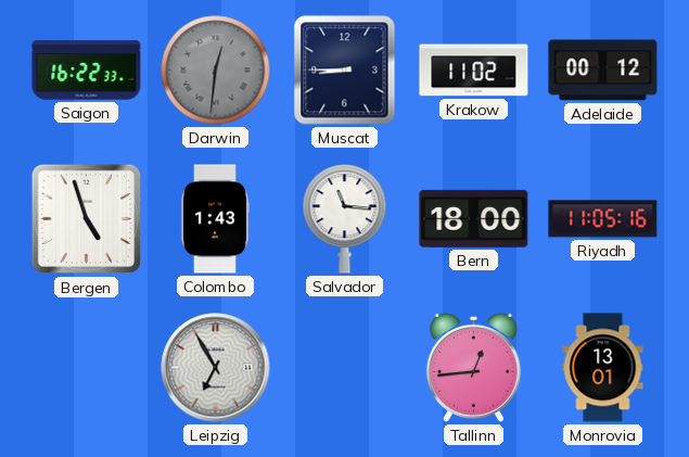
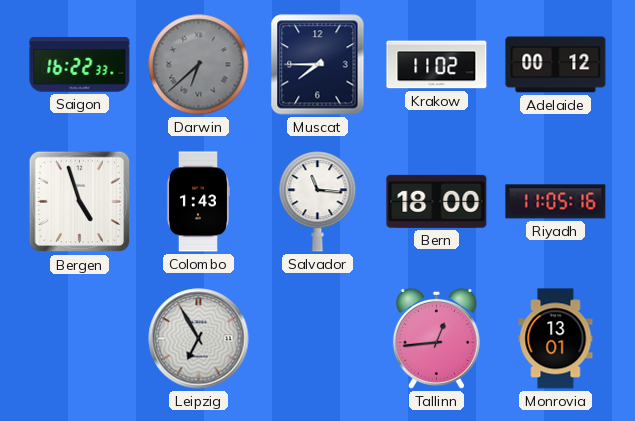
Darwin: 12:31 -> 6:38 (199, 65)
Muscat: 8:45 -> 7:45 (318, 65)
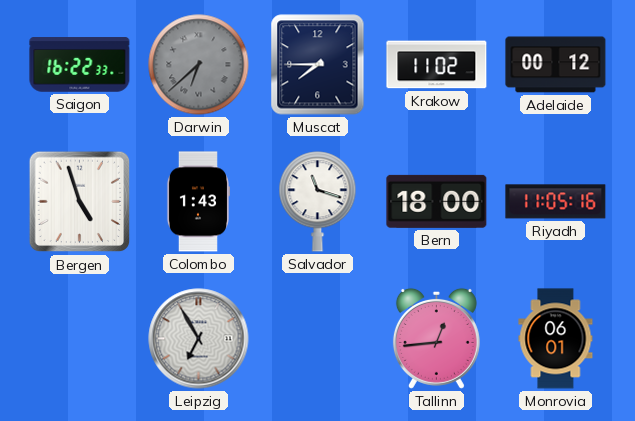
Salvador: 11:16 -> 11:18 (318, 202)
Monrovia: 13:01 -> 06:01 (556, 339)
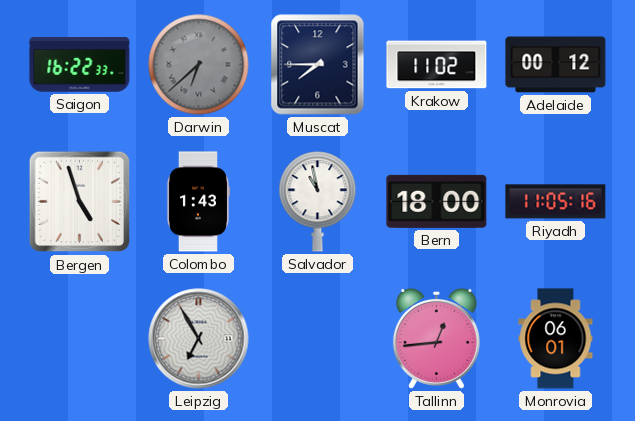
Salvador: 11:18 -> 10:58 (318, 202)
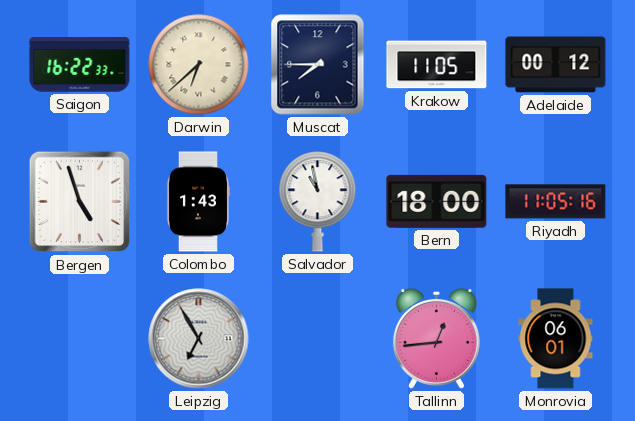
Darwin dial: grey -> cream (199, 65)
Krakow: 11:02 -> 11:05 (437, 65)
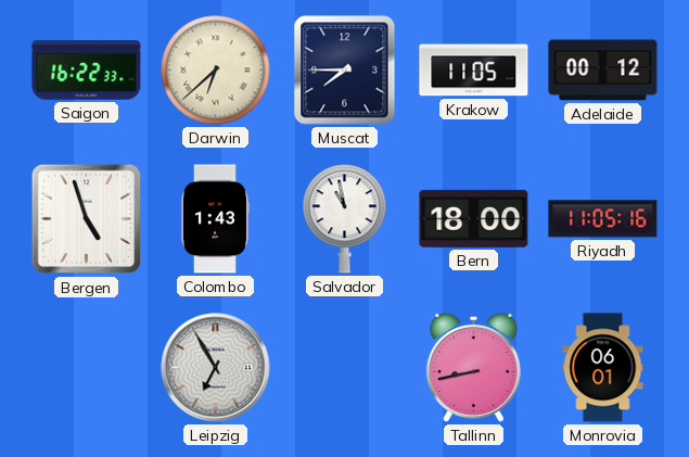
Tallinn: 12:44 -> 8:43 (473, 367)
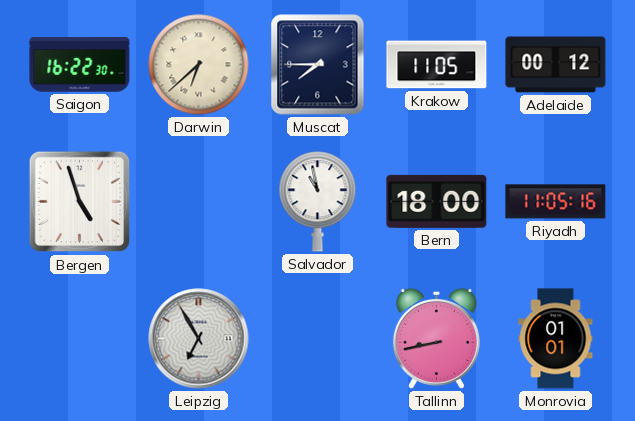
Saigon: 16:22:33 -> 16:22:30 (80, 65)
Colombo: 1:43 -> none (214, 219)
Monrovia: 06:01 -> 01:01 (556, 339)
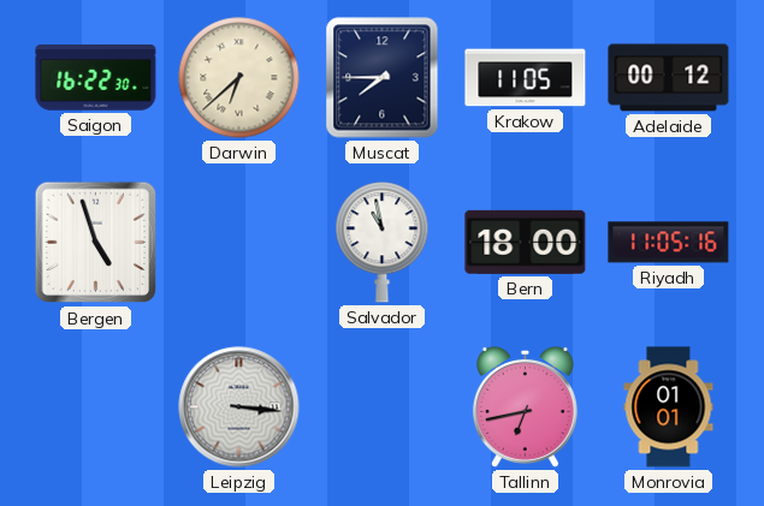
Leipzig: 6:55 -> 3:16 (239, 407)
Tallinn: 8:43 -> 6:43 (525, 406)
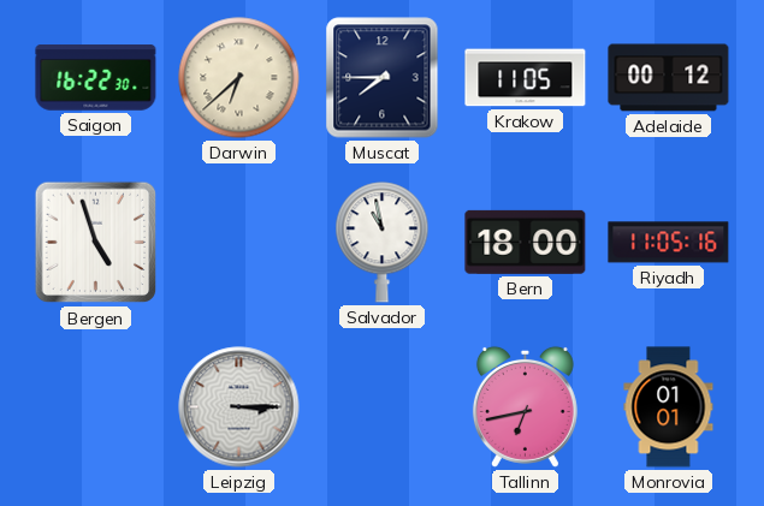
Leipzig: 3:16 -> 3:15 (239, 407)
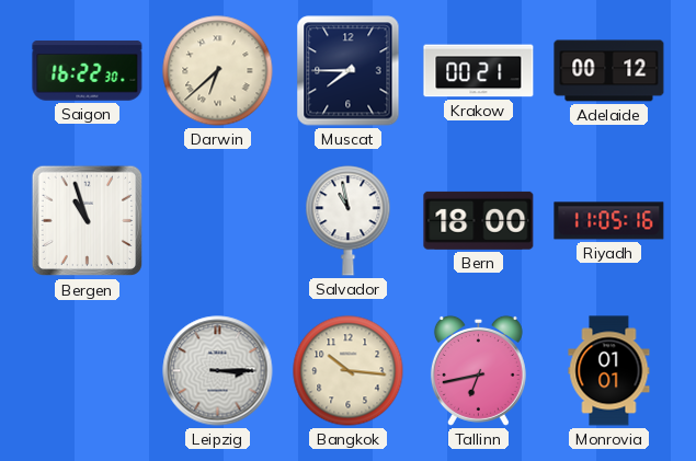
Krakow: 11:05 -> 00:21 (479, 71)
Bergen: 4:57 -> 10:57 (88, 221)
Bangkok: none -> 10:16 (349, 371)
